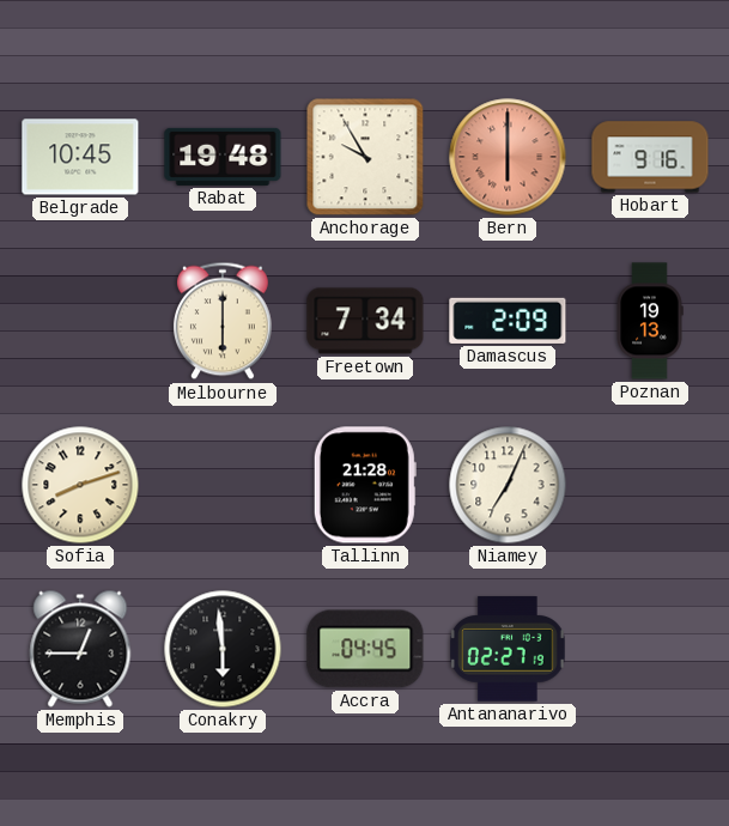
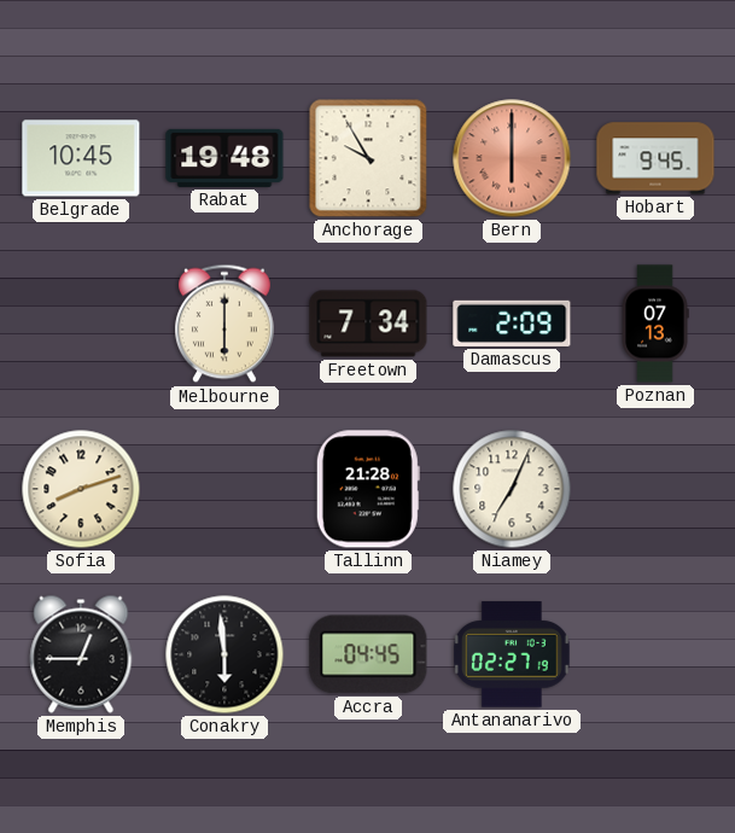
Hobart: 9:16 -> 9:45 (655, 158)
Poznan: 19:13 -> 07:13 (655, 324)
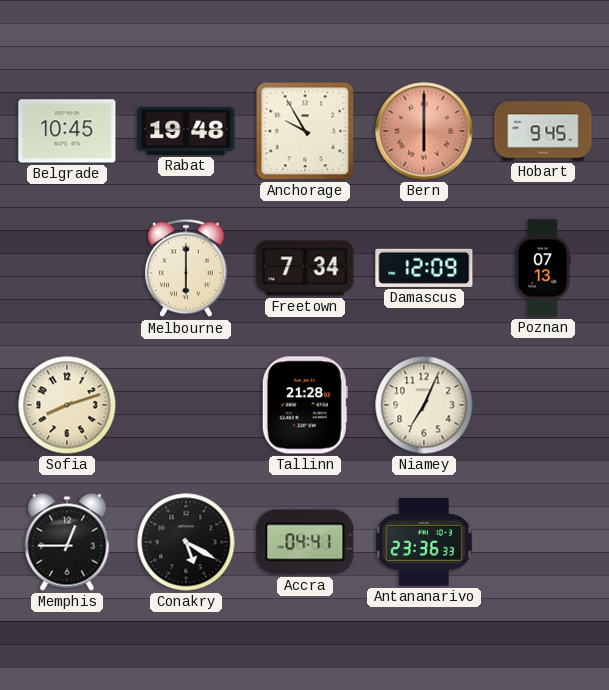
Damascus: 2:09 -> 12:09 (424, 268)
Conakry: 5:59 -> 5:20 (186, 542)
Accra: 04:45 -> 04:41 (305, 542)
Antananarivo: 02:27 -> 23:36 (424, 542)
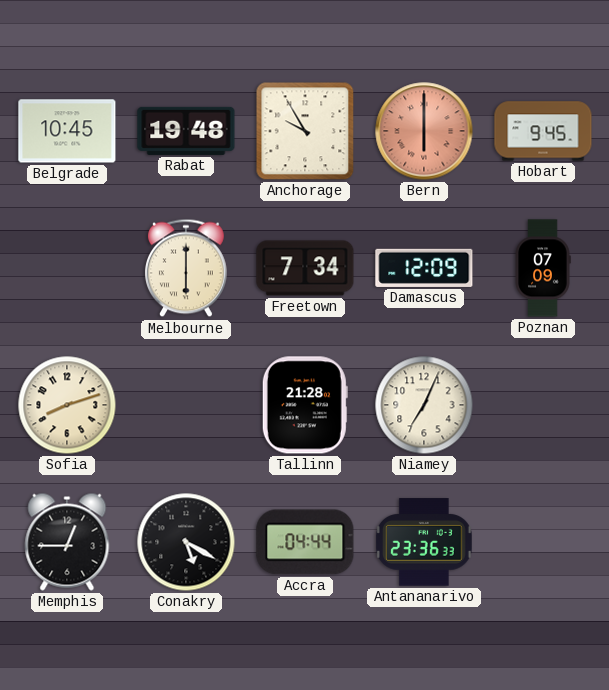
Poznan: 07:13 -> 07:09 (543, 268)
Accra: 04:41 -> 04:44 (305, 542)
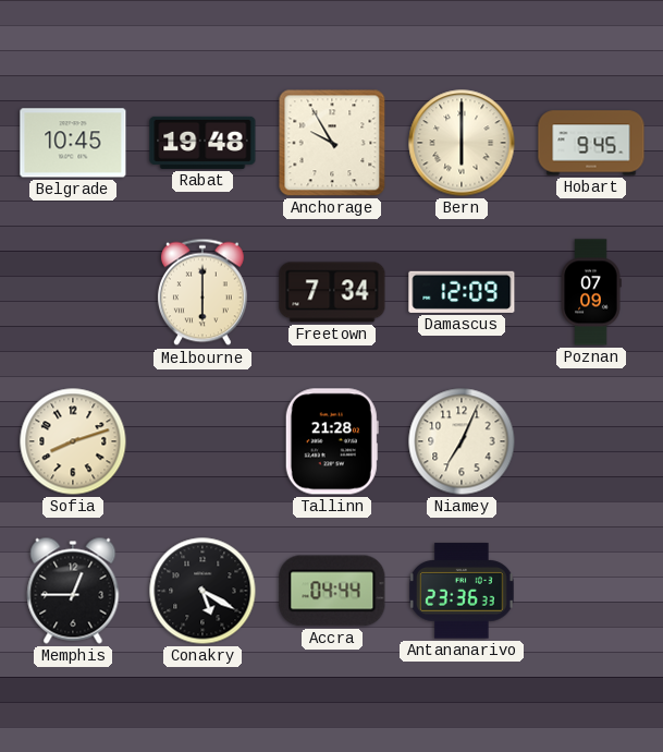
Bern dial: salmon -> cream (462, 143)
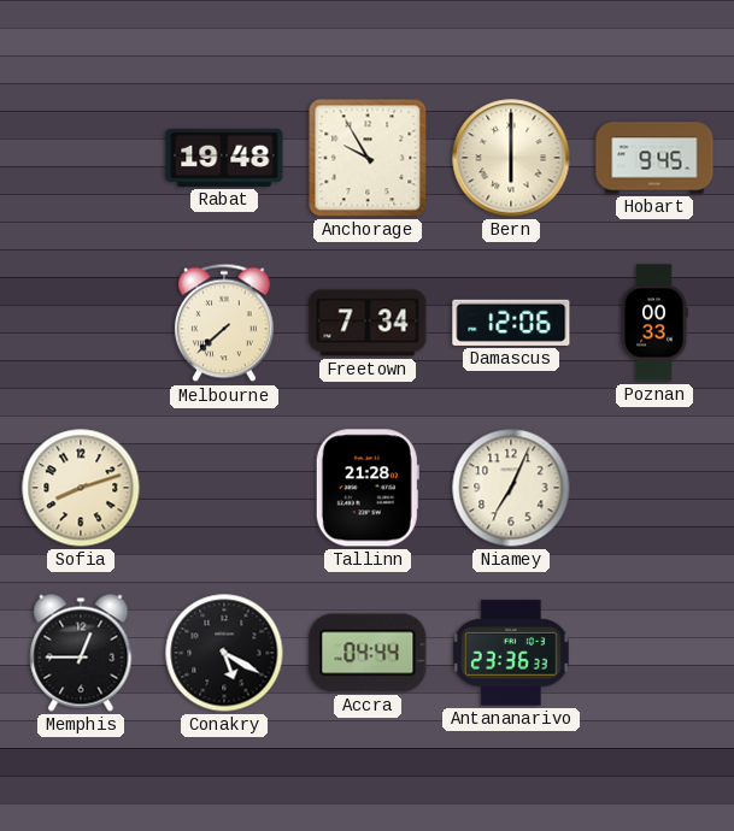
Belgrade: 10:45 -> none (73, 143)
Melbourne: 6:00 -> 7:38 (224, 323)
Damascus: 12:09 -> 12:06 (511, 323)
Poznan: 07:09 -> 00:33 (654, 323)
